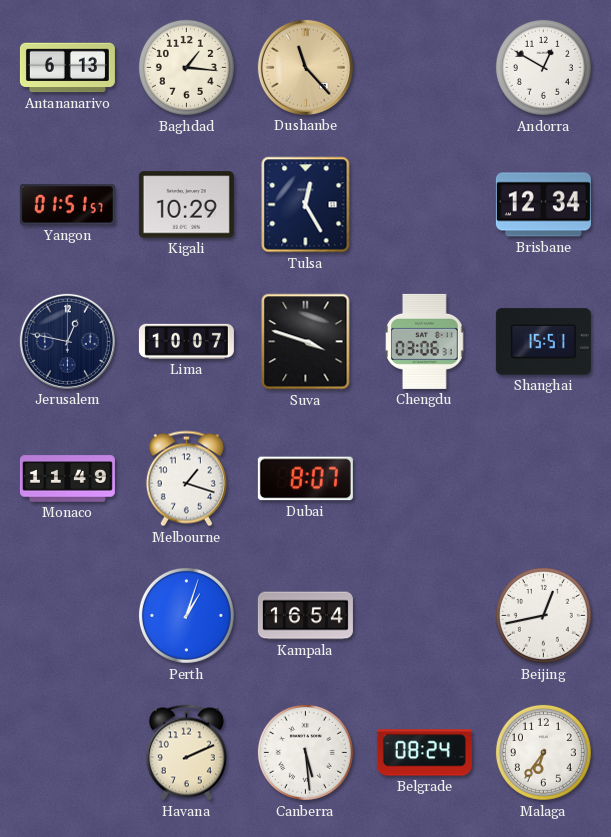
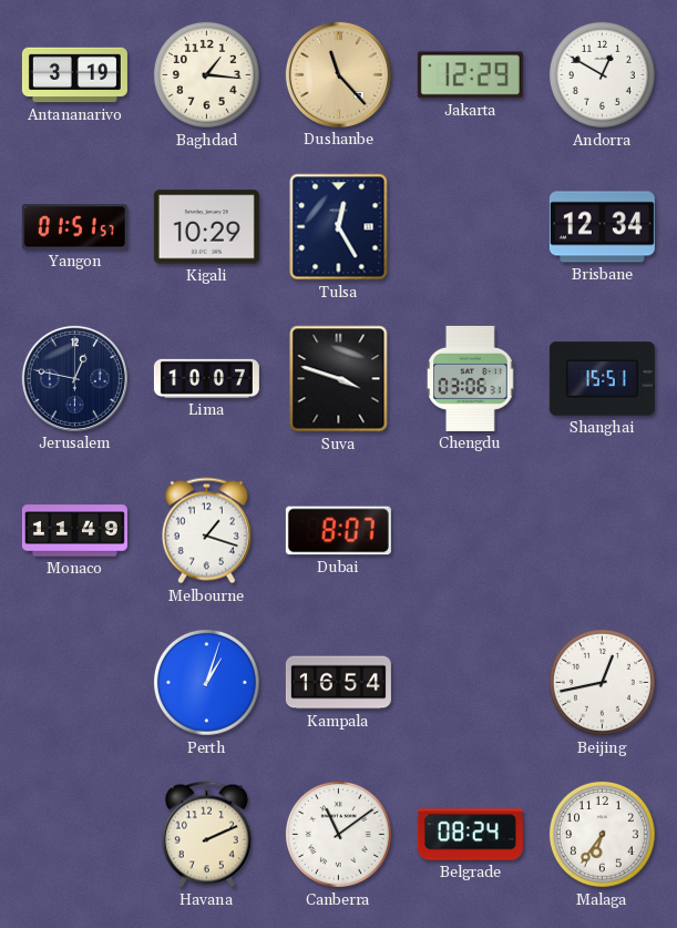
Antananarivo: 6:13 -> 3:19 (74, 75)
Jakarta: none -> 12:29 (470, 75)
Canberra: 5:29 -> 11:09 (338, 834)
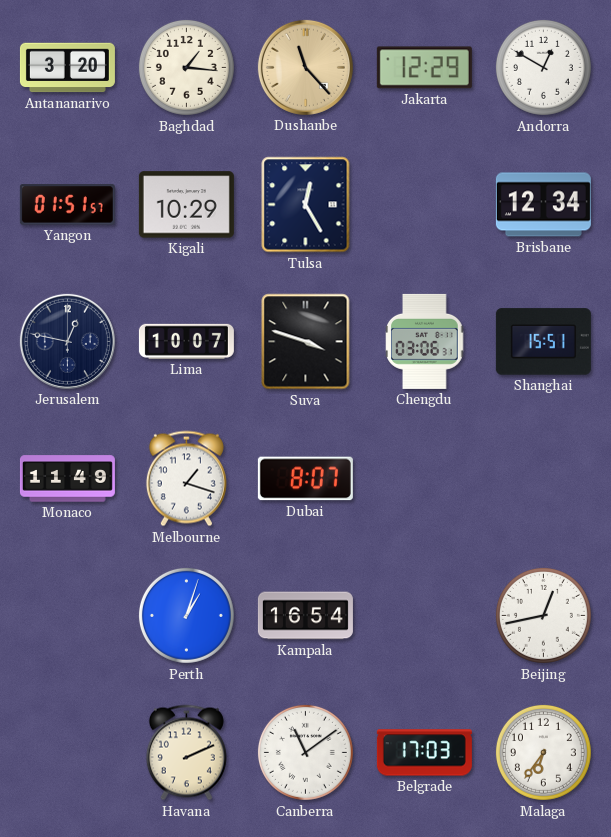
Antananarivo: 3:19 -> 3:20 (67, 68)
Belgrade: 08:24 -> 17:03 (424, 753)
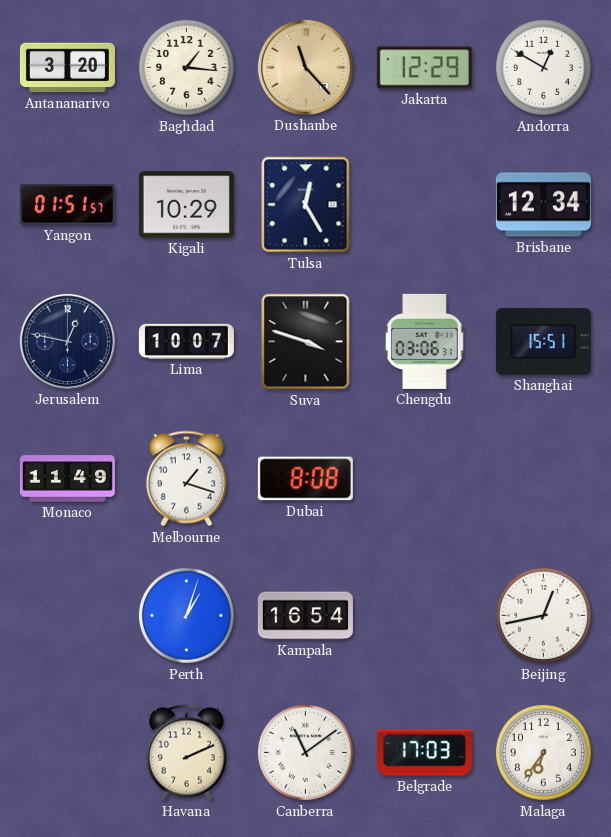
Dubai: 8:07 -> 8:08 (305, 479)
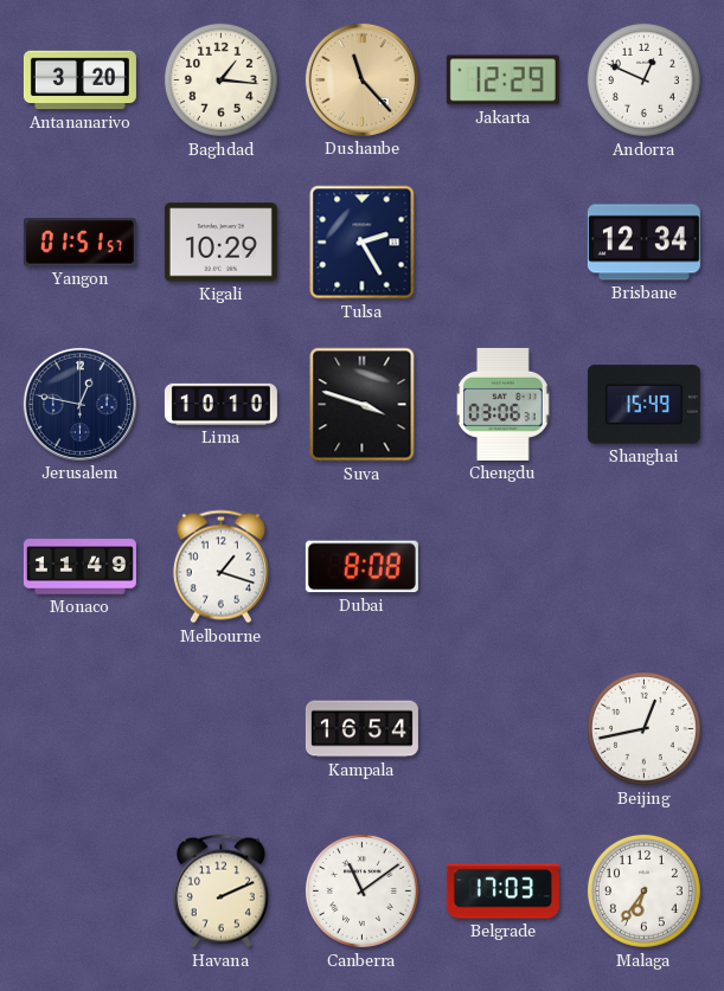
Andorra: 12:50 -> 12:49 (643, 79)
Tulsa: 12:25 -> 2:25 (363, 243)
Lima: 10:07 -> 10:10 (220, 404)
Shanghai: 15:51 -> 15:49 (643, 405)
Perth: 1:03 -> none (186, 615)
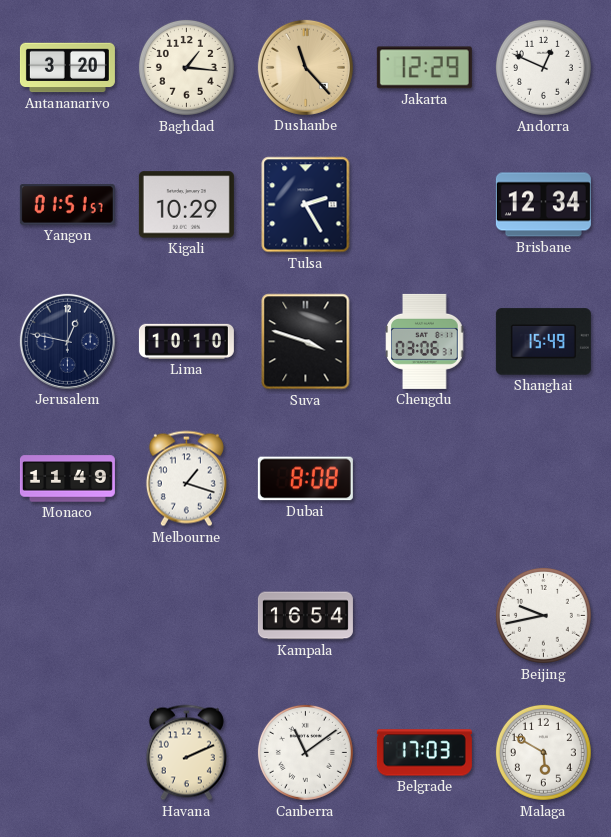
Beijing: 12:43 -> 9:43 (543, 615)
Malaga: 6:36 -> 5:50 (543, 752)
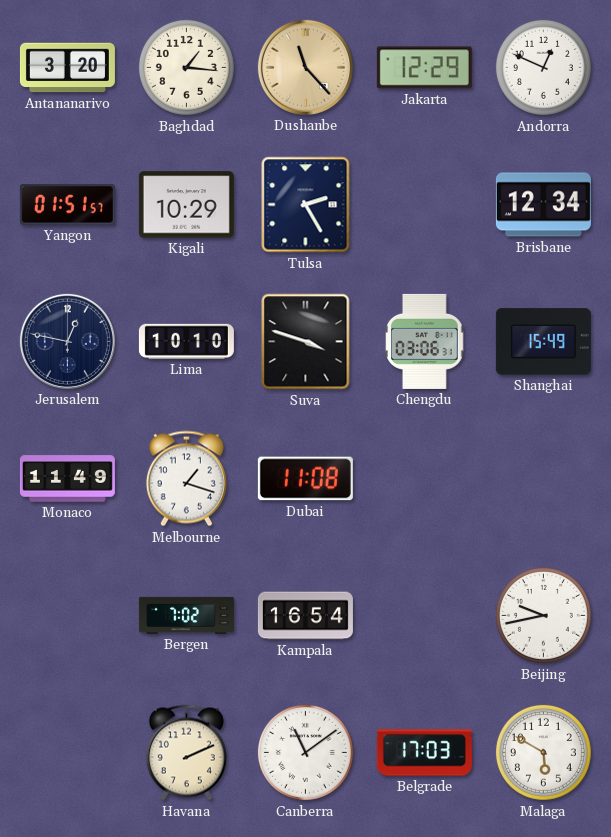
Dubai: 8:08 -> 11:08 (305, 479)
Bergen: none -> 7:02 (186, 615)
